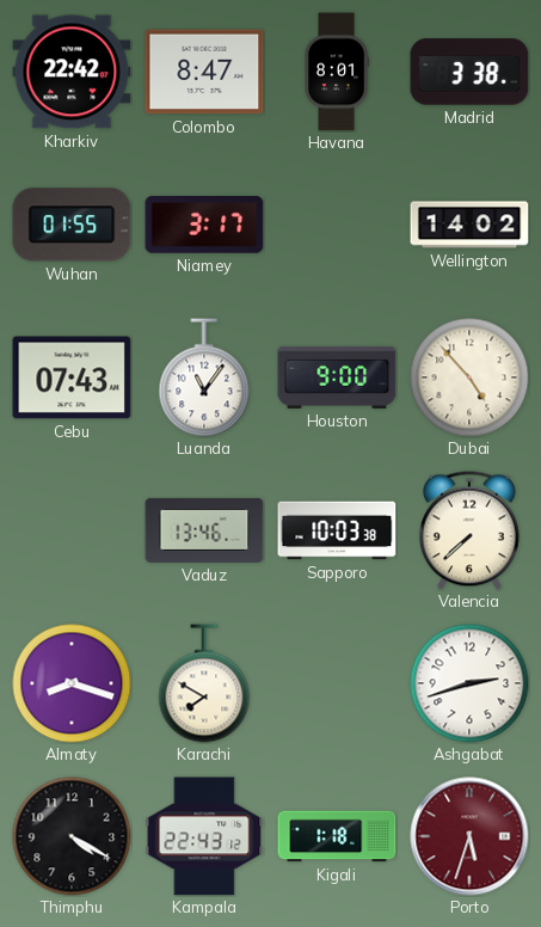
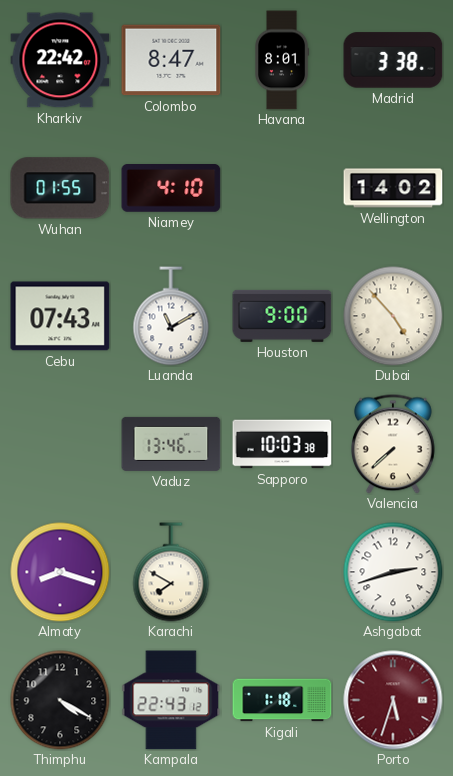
Niamey: 3:17 -> 4:10 (171, 189)
Luanda: 11:06 -> 11:10 (171, 316)
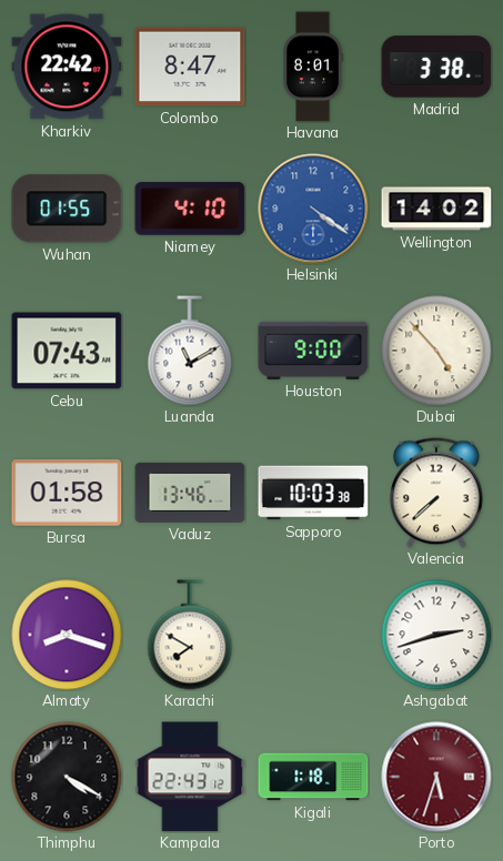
Helsinki: none -> 4:21 (313, 209)
Bursa: none -> 01:58 (67, 493)
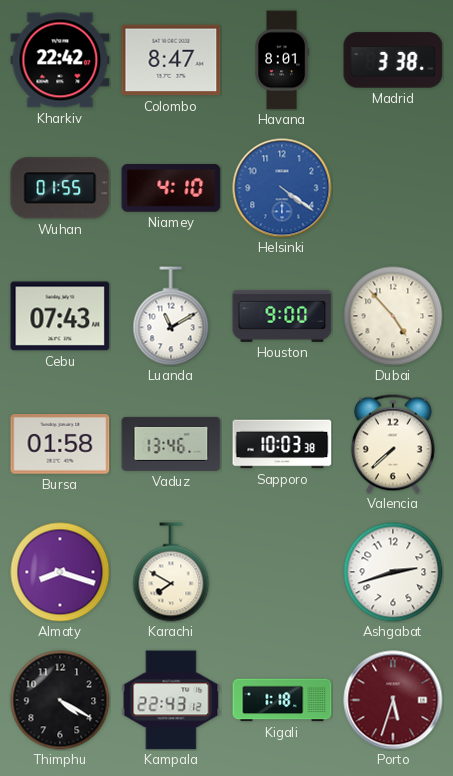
Wellington: 14:02 -> none (436, 209)
